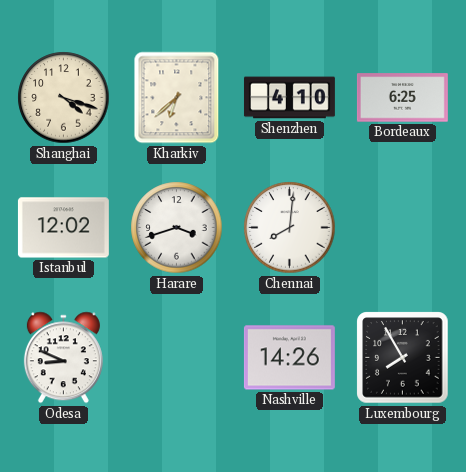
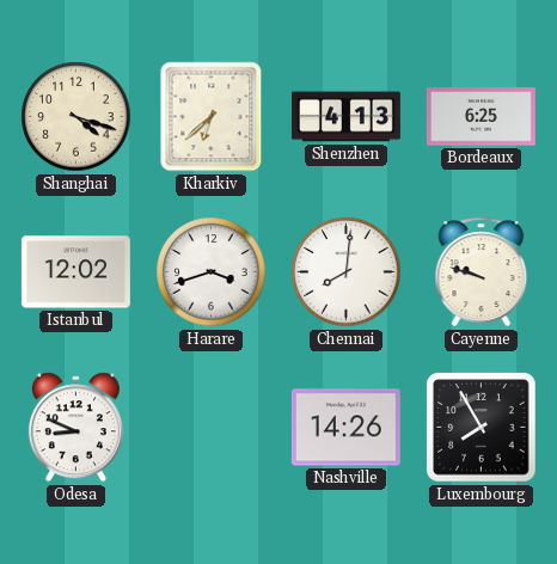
Shenzhen: 4:10 -> 4:13 (345, 117)
Cayenne: none -> 9:48 (482, 272)
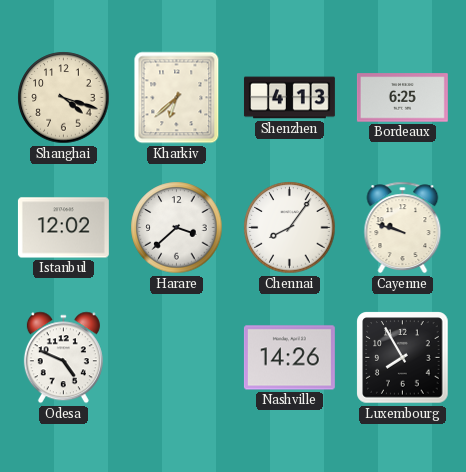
Harare: 3:42 -> 3:38 (177, 228)
Chennai: 8:01 -> 8:06 (290, 228)
Odesa: 8:49 -> 4:49 (63, 358)
